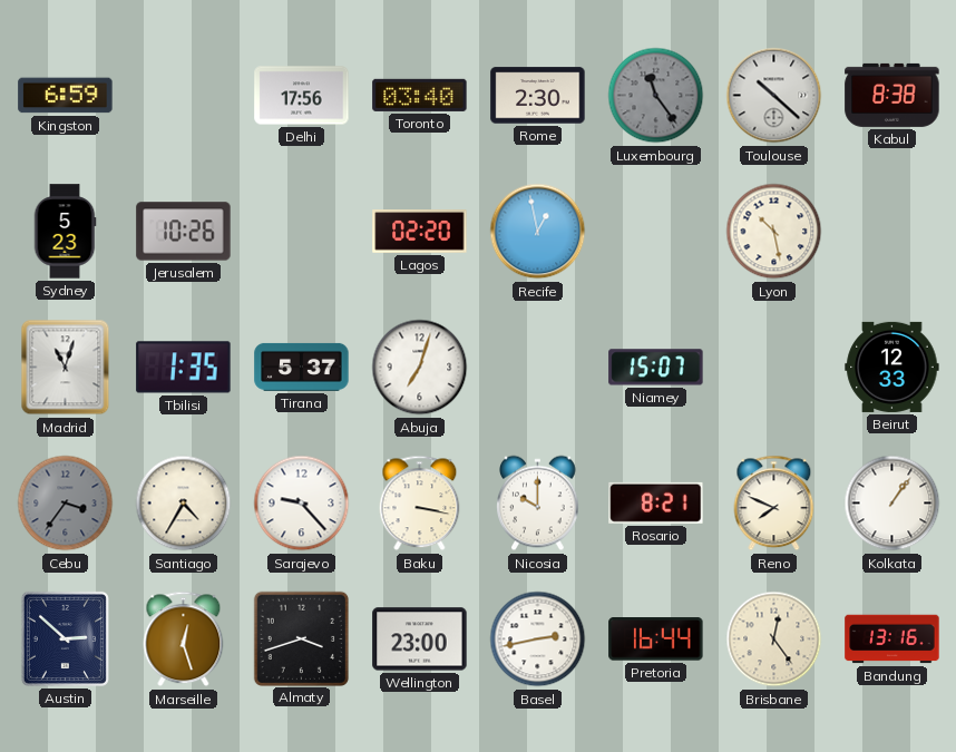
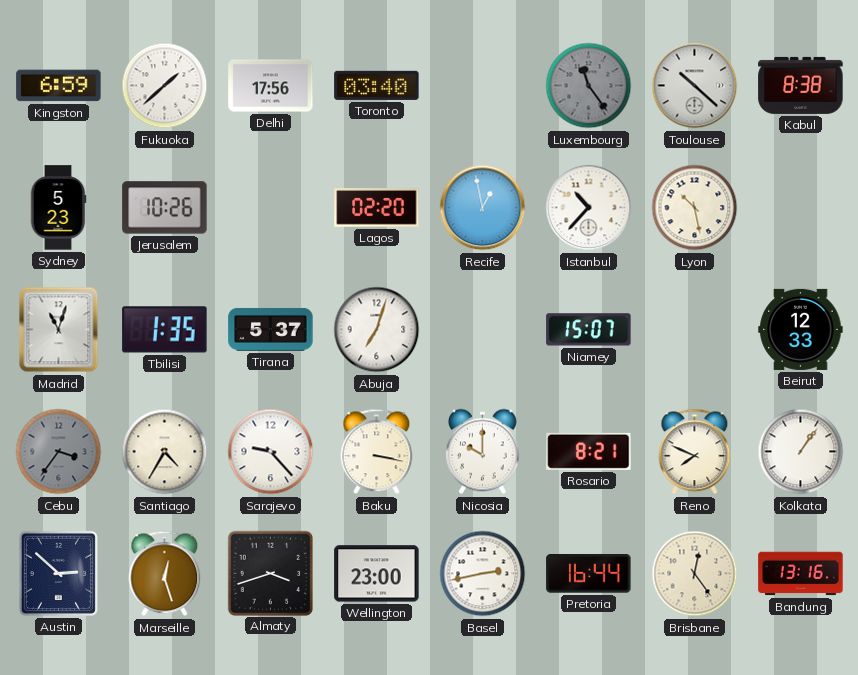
Fukuoka: none -> 1:38 (165, 86)
Rome: 2:30 -> none (538, 96)
Istanbul: none -> 10:37 (589, 208)
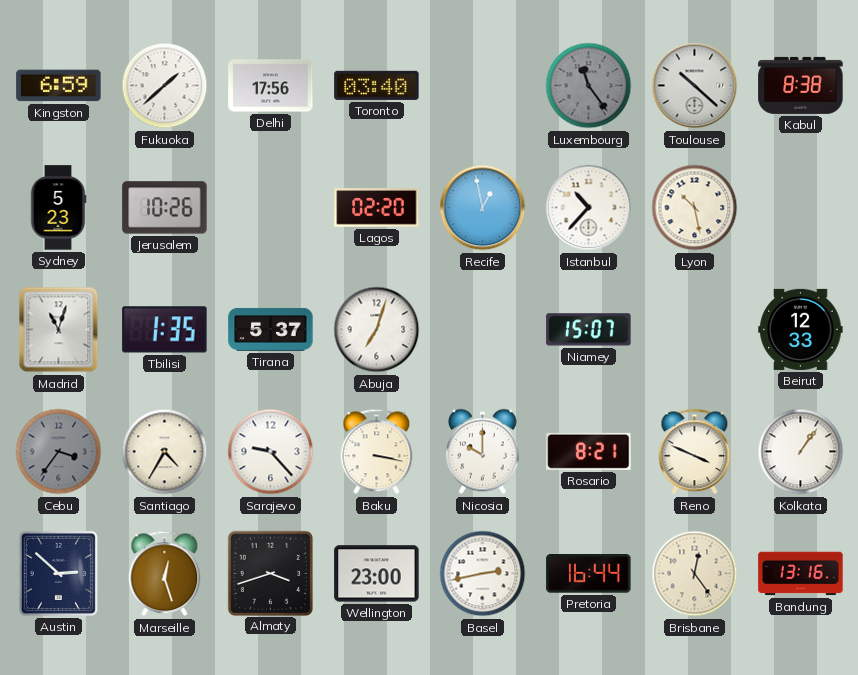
Reno: 7:49 -> 3:49 (695, 452)
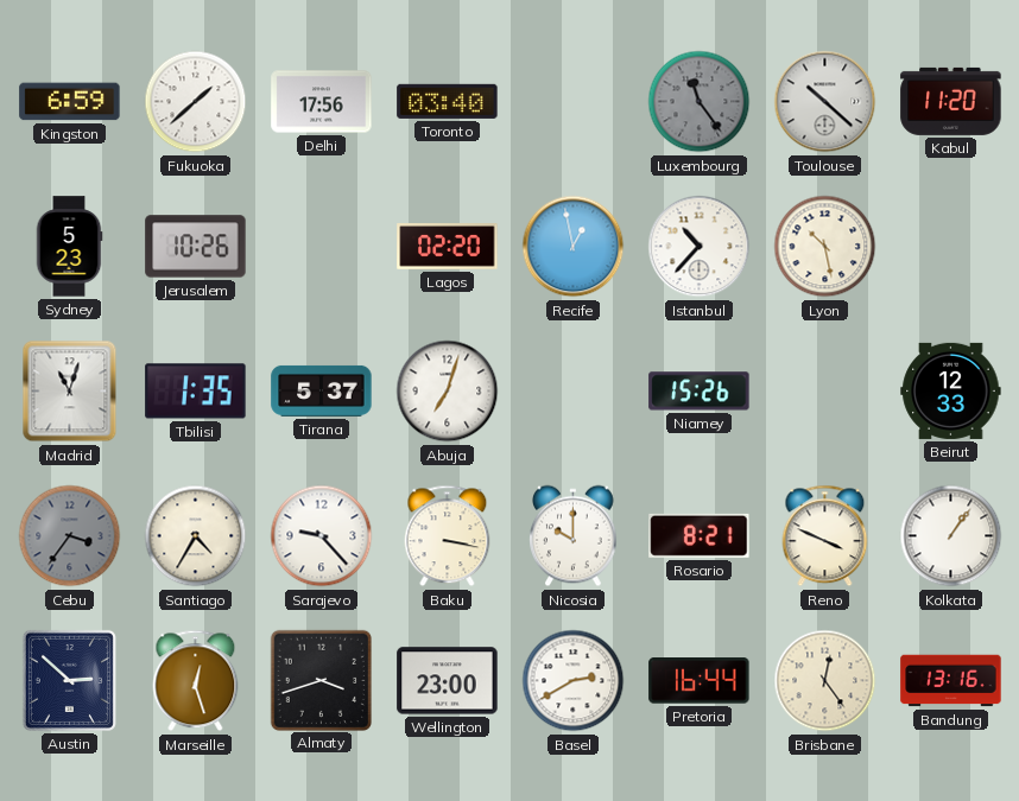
Kabul: 8:38 -> 11:20 (951, 101)
Niamey: 15:07 -> 15:26 (700, 392)
Basel: 2:43 -> 2:40 (574, 681)
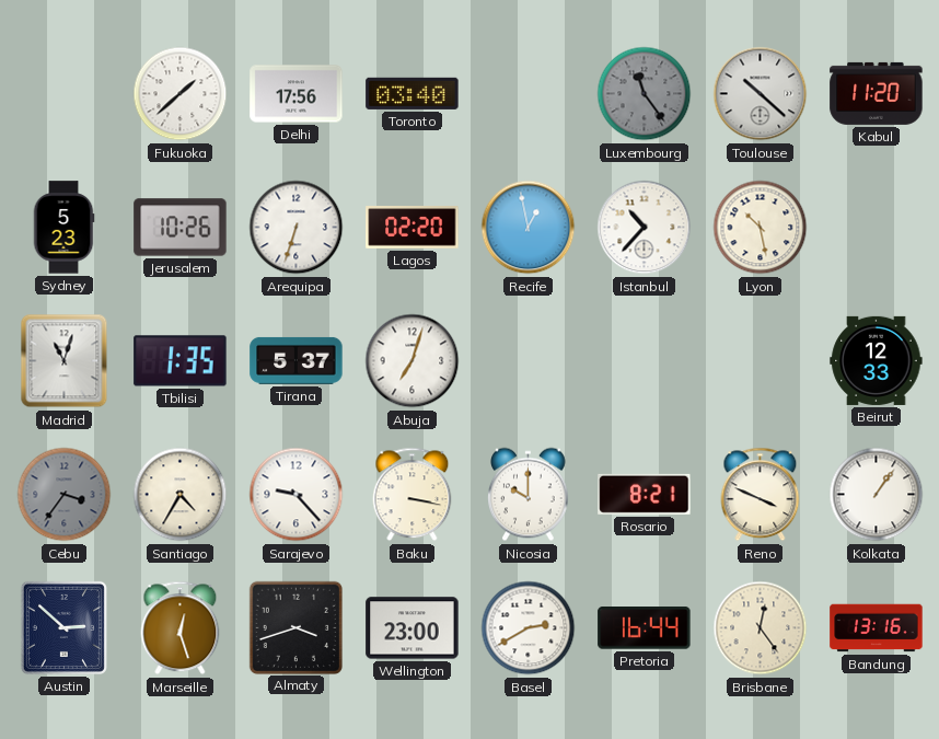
Kingston: 6:59 -> none (70, 102)
Arequipa: none -> 6:33 (297, 228)
Niamey: 15:26 -> none (700, 392)
